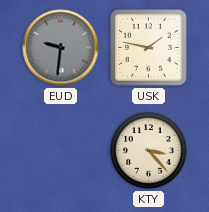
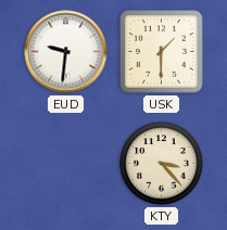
EUD dial: grey -> white (66, 52)
USK: 1:47 -> 1:30 (162, 52)
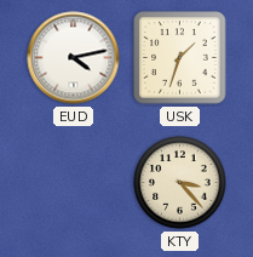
EUD: 9:31 -> 4:13 (74, 58)
USK: 1:30 -> 1:33 (180, 58)
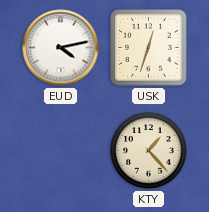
USK: 1:33 -> 12:33 (149, 48)
KTY: 3:23 -> 1:23 (149, 151)
